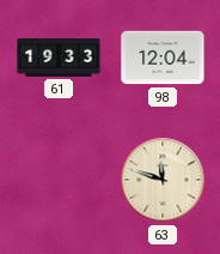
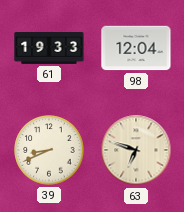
39: none -> 8:41 (49, 150)
63: 11:48 -> 6:48 (136, 150)
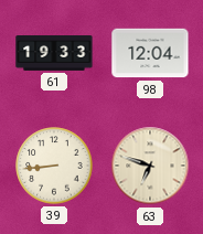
39: 8:41 -> 8:44 (54, 166)
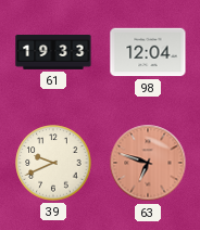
39: 8:44 -> 9:41 (53, 163)
63 dial: cream -> salmon (148, 163)
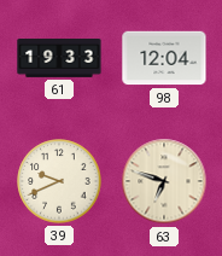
63 dial: salmon -> cream (164, 181)
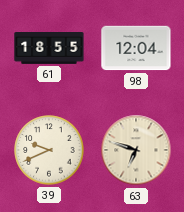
61: 19:33 -> 18:55 (49, 49)
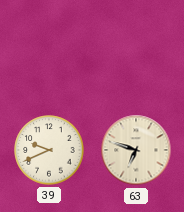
61: 18:55 -> none (49, 49)
98: 12:04 -> none (136, 48)
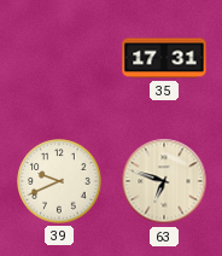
35: none -> 17:31 (164, 58)
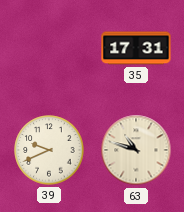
63: 6:48 -> 10:48 (136, 150)
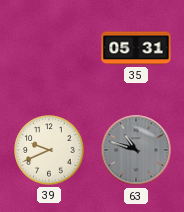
35: 17:31 -> 05:31 (136, 48)
63 dial: cream -> grey (136, 150)
